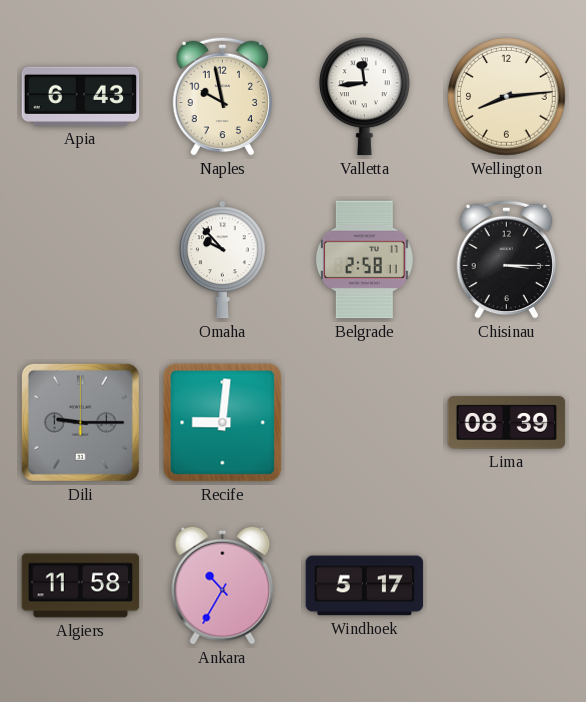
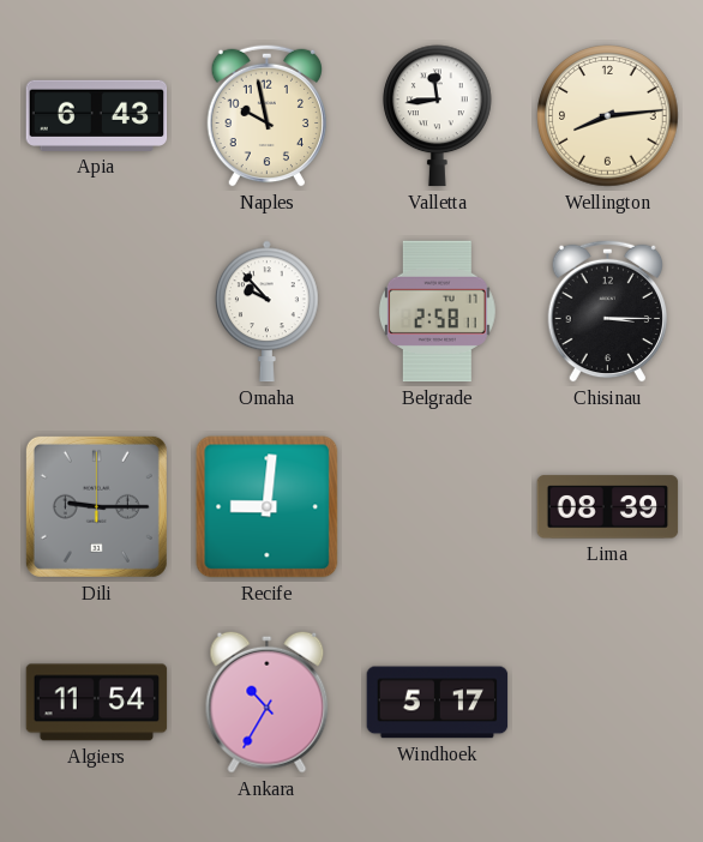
Algiers: 11:58 -> 11:54 (97, 703)
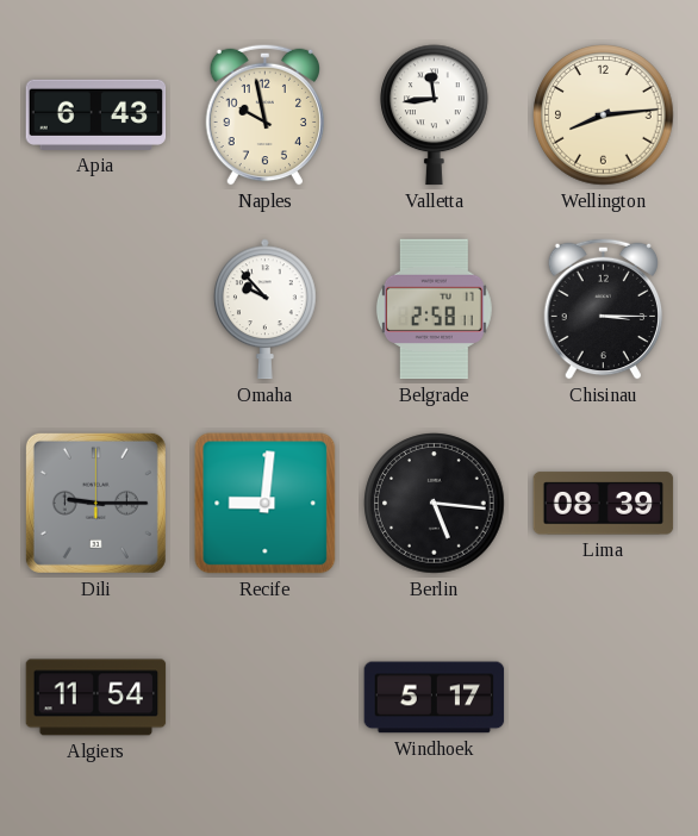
Berlin: none -> 5:16 (435, 504)
Ankara: 10:35 -> none (268, 702)
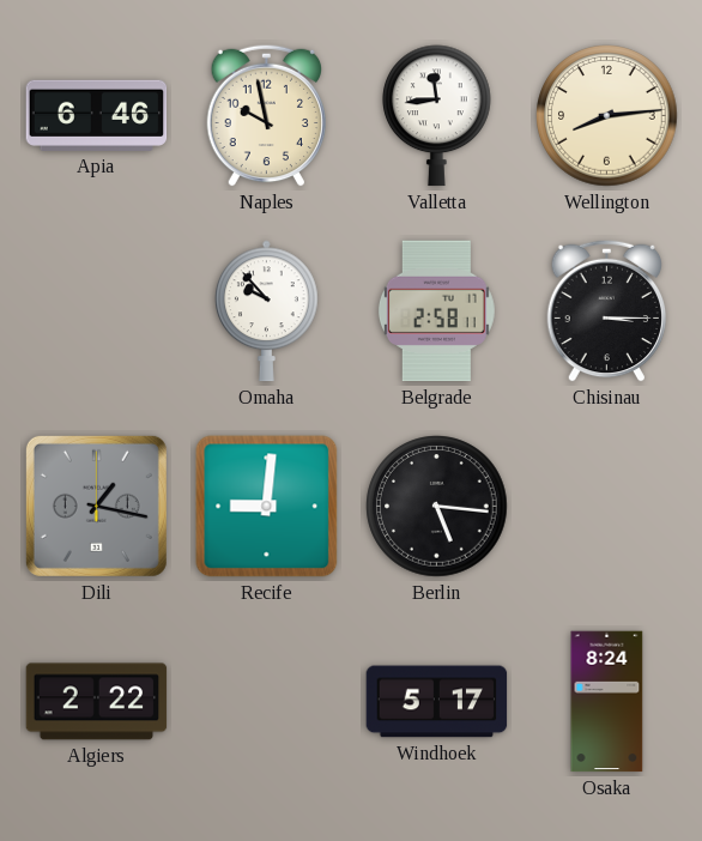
Apia: 6:43 -> 6:46 (97, 115)
Dili: 9:15 -> 1:17 (96, 506)
Lima: 08:39 -> none (604, 504)
Algiers: 11:54 -> 2:22 (97, 702)
Osaka: none -> 8:24 (607, 702)
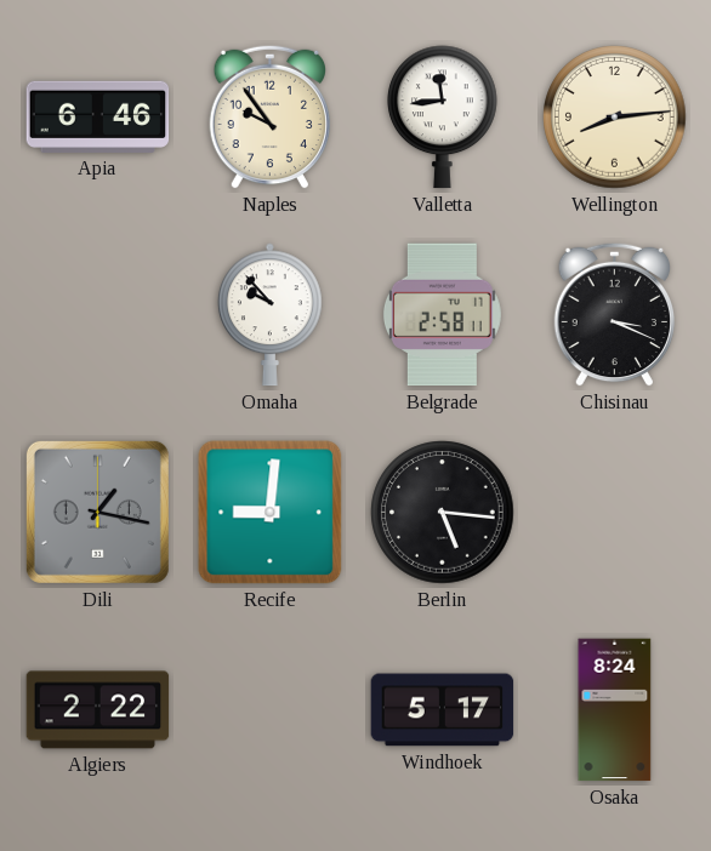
Naples: 9:58 -> 9:54 (269, 116)
Chisinau: 3:15 -> 3:19 (614, 314)
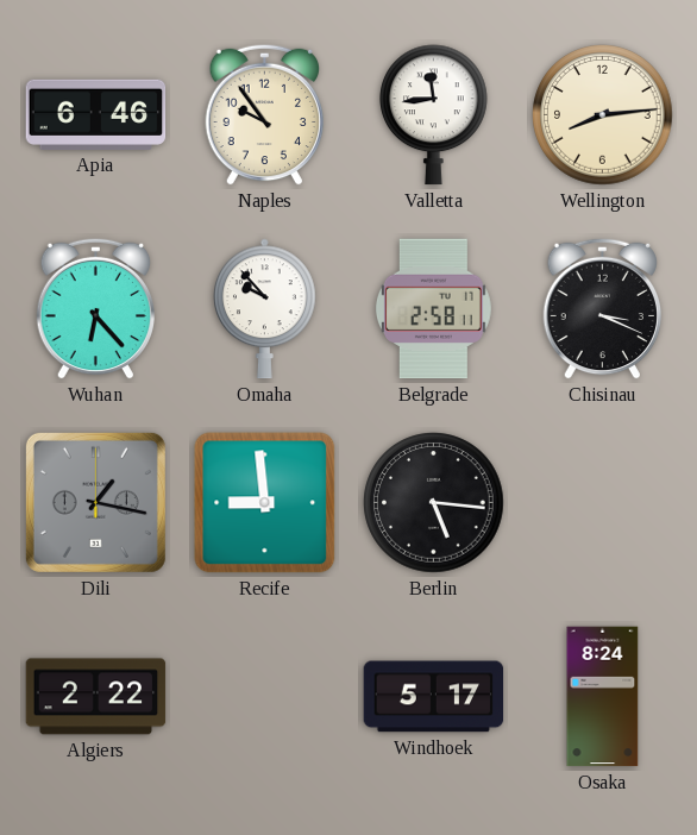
Wuhan: none -> 6:23 (95, 308)
Recife: 9:01 -> 8:59 (265, 503)
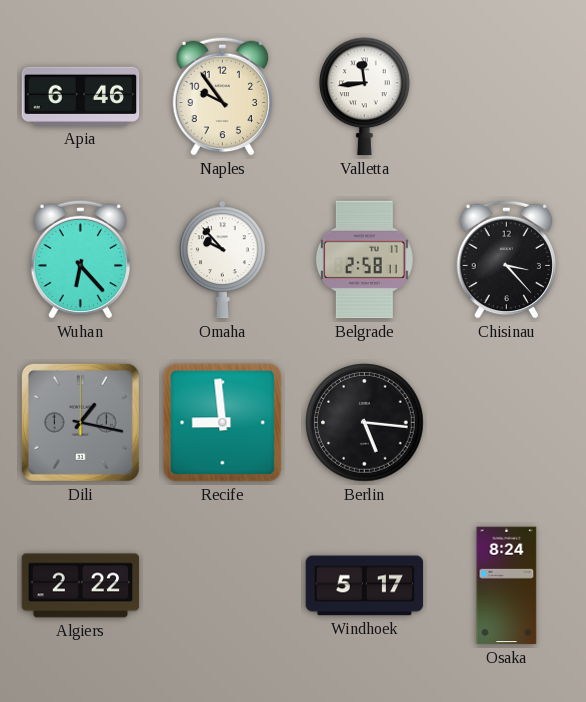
Wellington: 8:14 -> none (603, 115)
Chisinau: 3:19 -> 3:23 (506, 259)
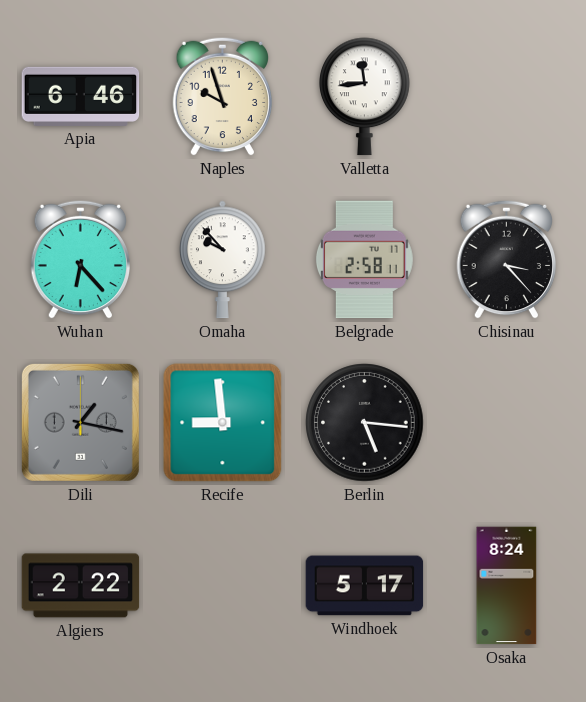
Naples: 9:54 -> 9:57 (222, 96)
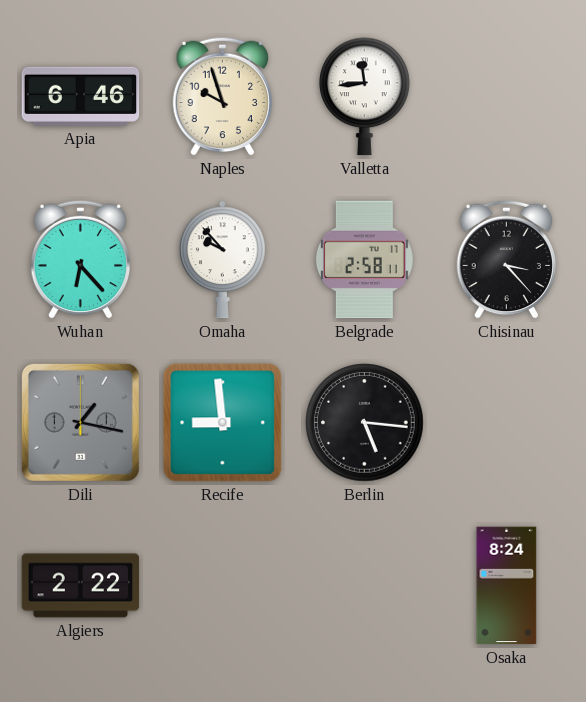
Windhoek: 5:17 -> none (365, 586)
